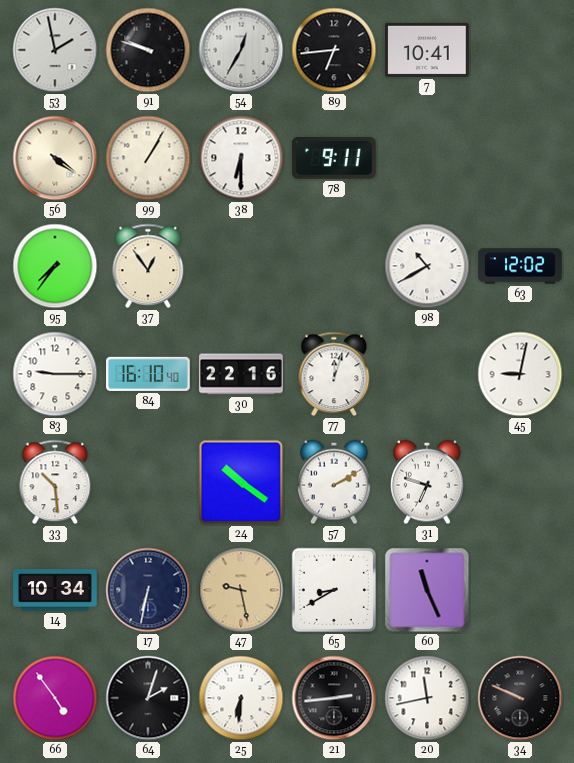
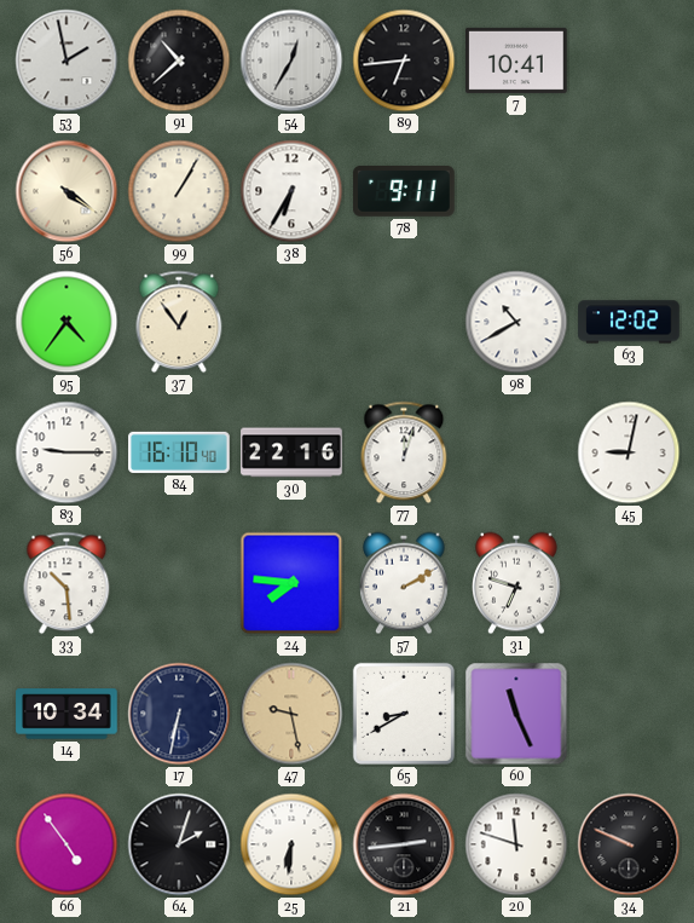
91: 9:48 -> 10:38 (179, 60)
38: 6:30 -> 6:35 (291, 191)
95: 7:36 -> 4:36 (66, 322)
24: 10:21 -> 7:46 (291, 583)
20: 11:43 -> 11:48 (516, 844)
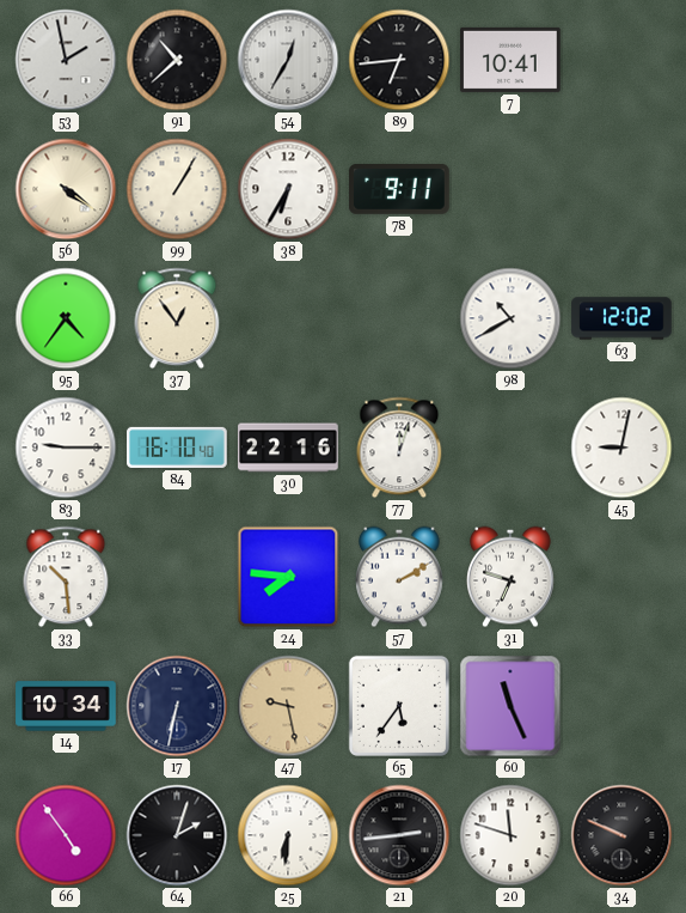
65: 8:40 -> 5:36 (399, 706)
